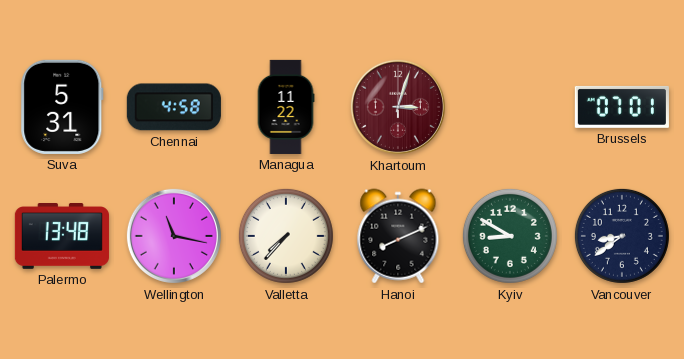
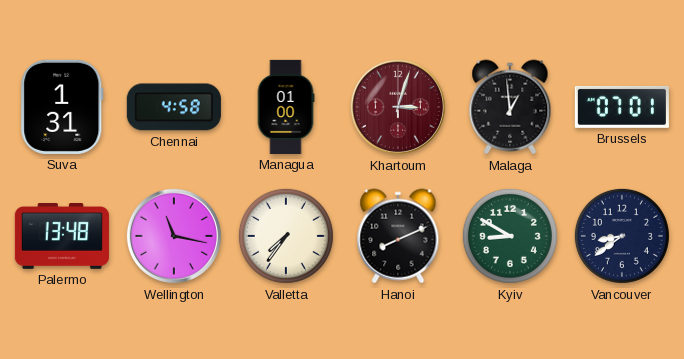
Suva: 5:31 -> 1:31 (62, 107)
Managua: 11:22 -> 01:00 (286, 107)
Malaga: none -> 12:59 (510, 107)
Valletta: 7:37 -> 7:36 (286, 236)
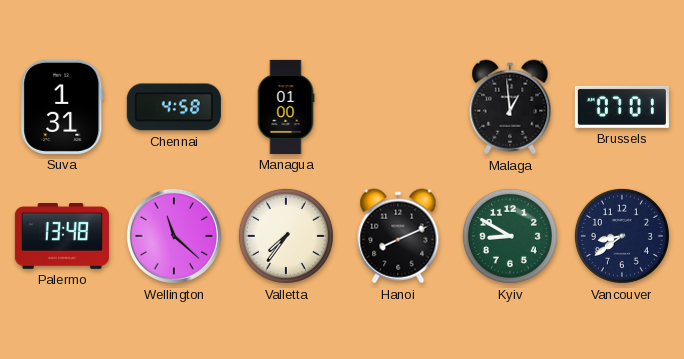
Khartoum: 3:03 -> none (398, 107)
Wellington: 11:17 -> 11:22 (174, 236)
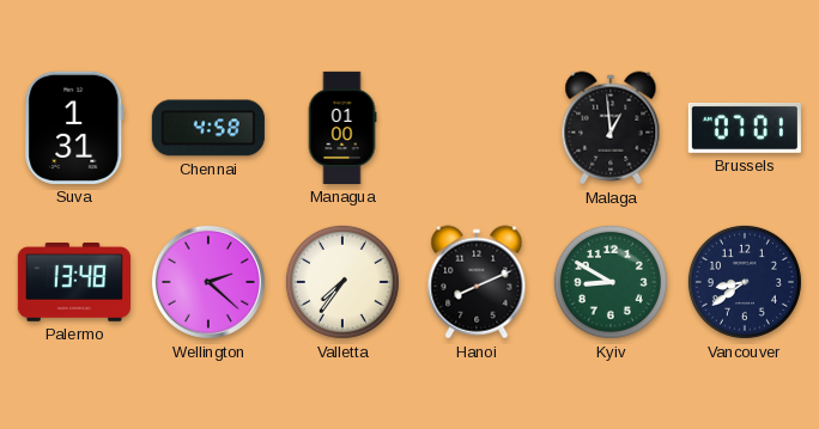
Wellington: 11:22 -> 2:22 (208, 282)
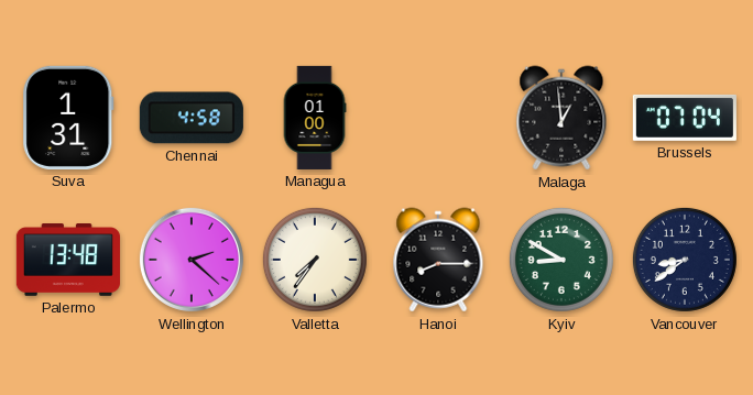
Brussels: 07:01 -> 07:04 (685, 118)
Hanoi: 8:11 -> 8:15 (438, 260)
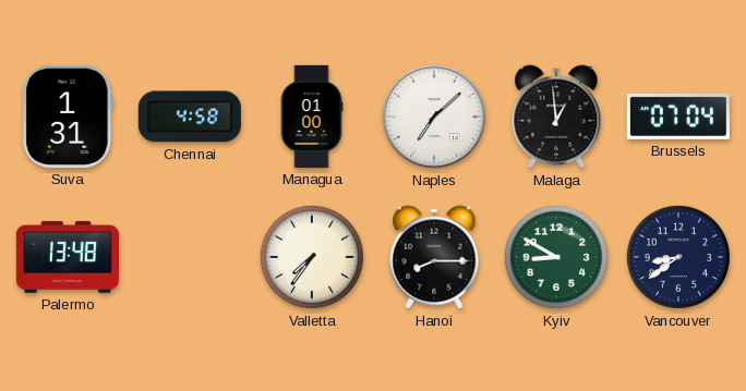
Naples: none -> 7:08 (434, 117)
Wellington: 2:22 -> none (192, 260)
